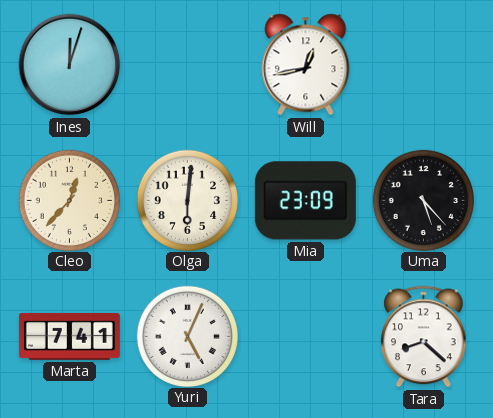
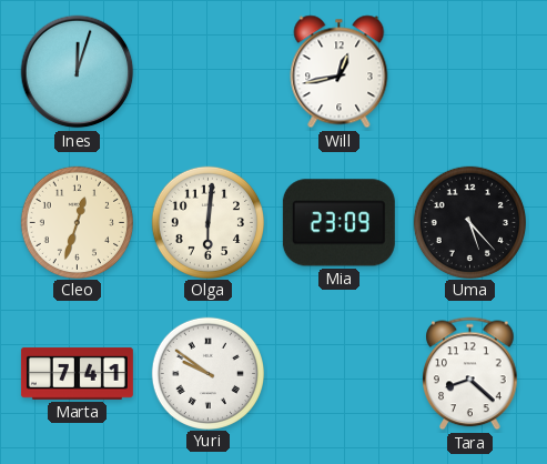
Cleo: 12:37 -> 12:33 (77, 222)
Yuri: 5:04 -> 9:51 (207, 373)
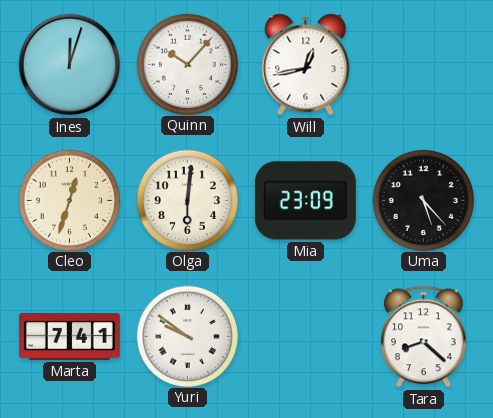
Quinn: none -> 10:07 (187, 64)
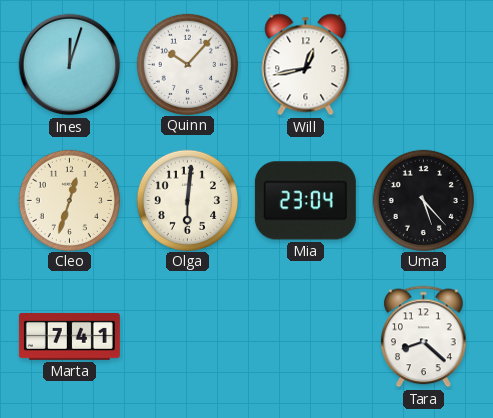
Mia: 23:09 -> 23:04 (305, 201)
Yuri: 9:51 -> none (187, 336)
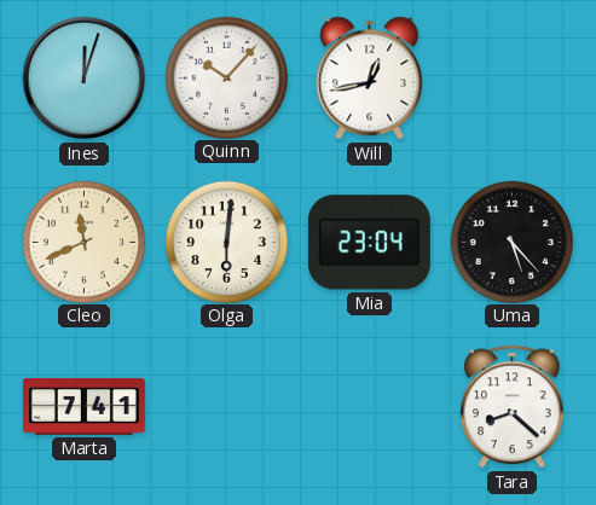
Cleo: 12:33 -> 11:41 (83, 242)
